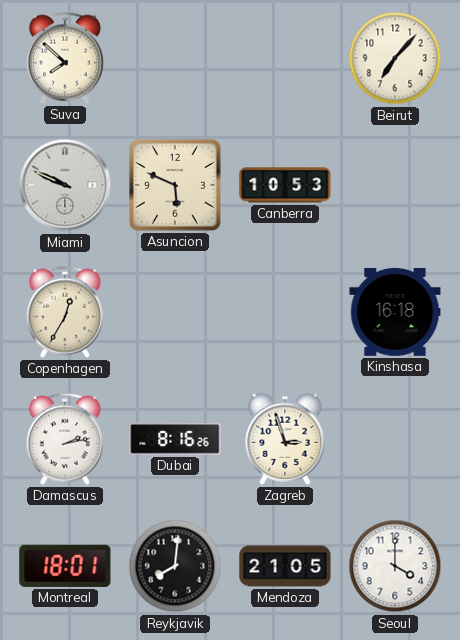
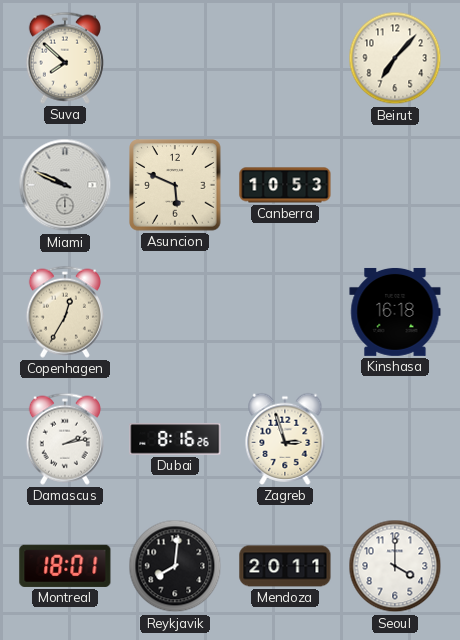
Mendoza: 21:05 -> 20:11 (285, 566)
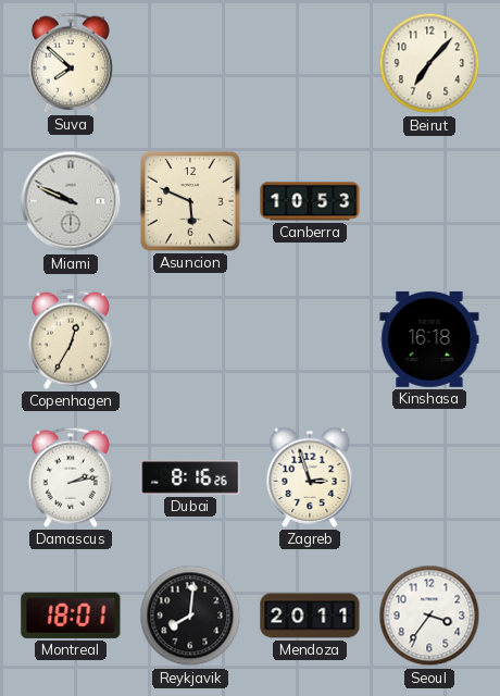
Seoul: 4:00 -> 3:36 (429, 616)
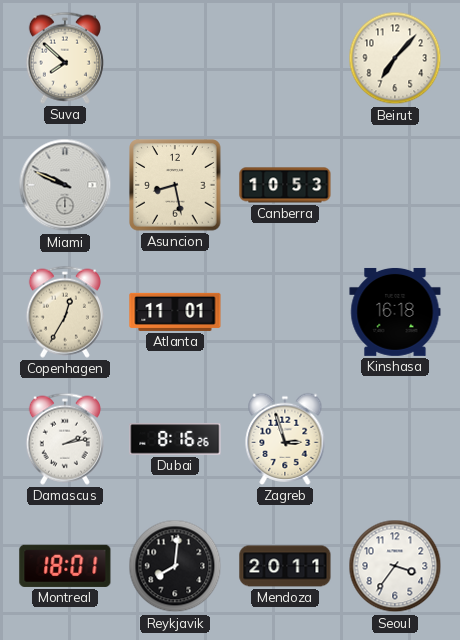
Asuncion: 5:49 -> 8:28 (175, 185)
Atlanta: none -> 11:01 (175, 312)
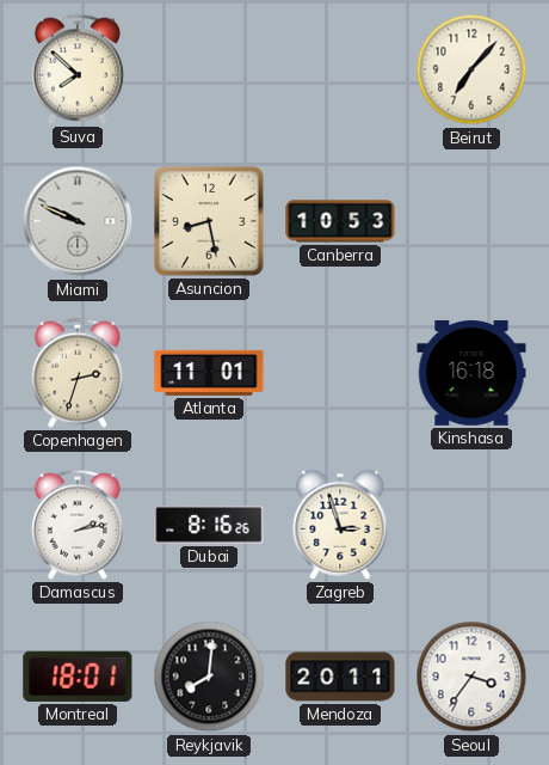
Copenhagen: 12:35 -> 2:33 (78, 373)
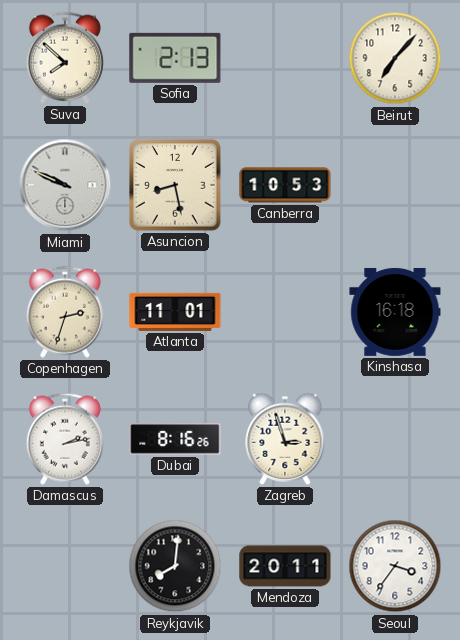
Sofia: none -> 2:13 (175, 58)
Montreal: 18:01 -> none (78, 677)
